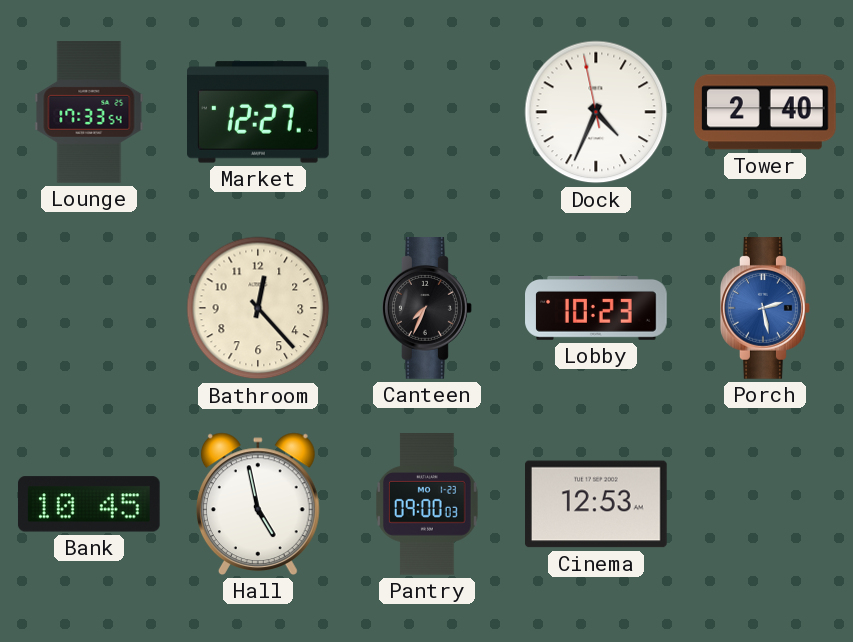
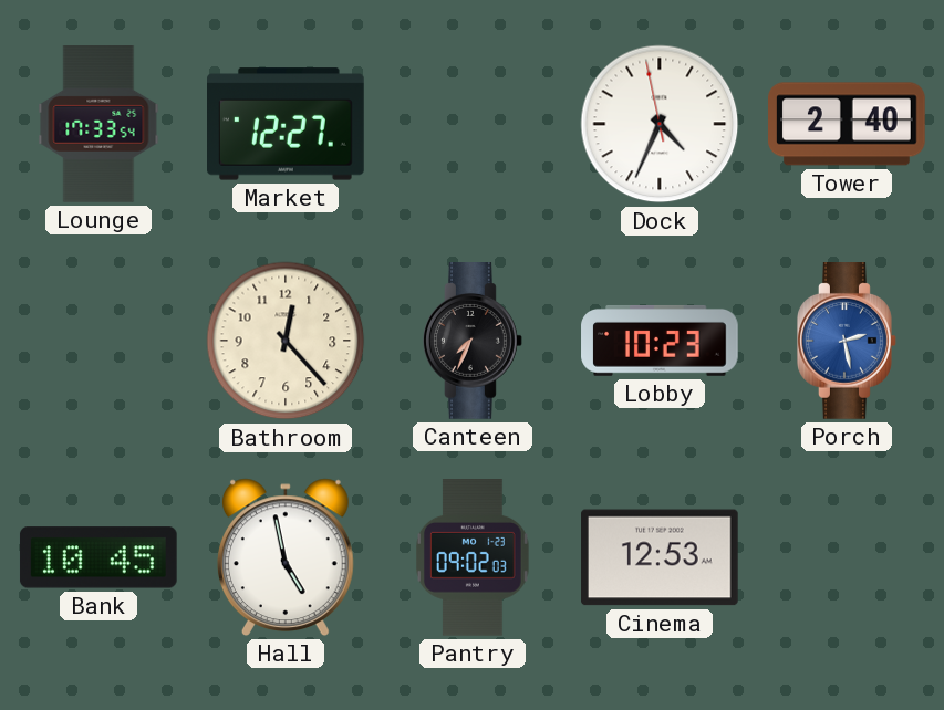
Pantry: 09:00 -> 09:02 (474, 558)
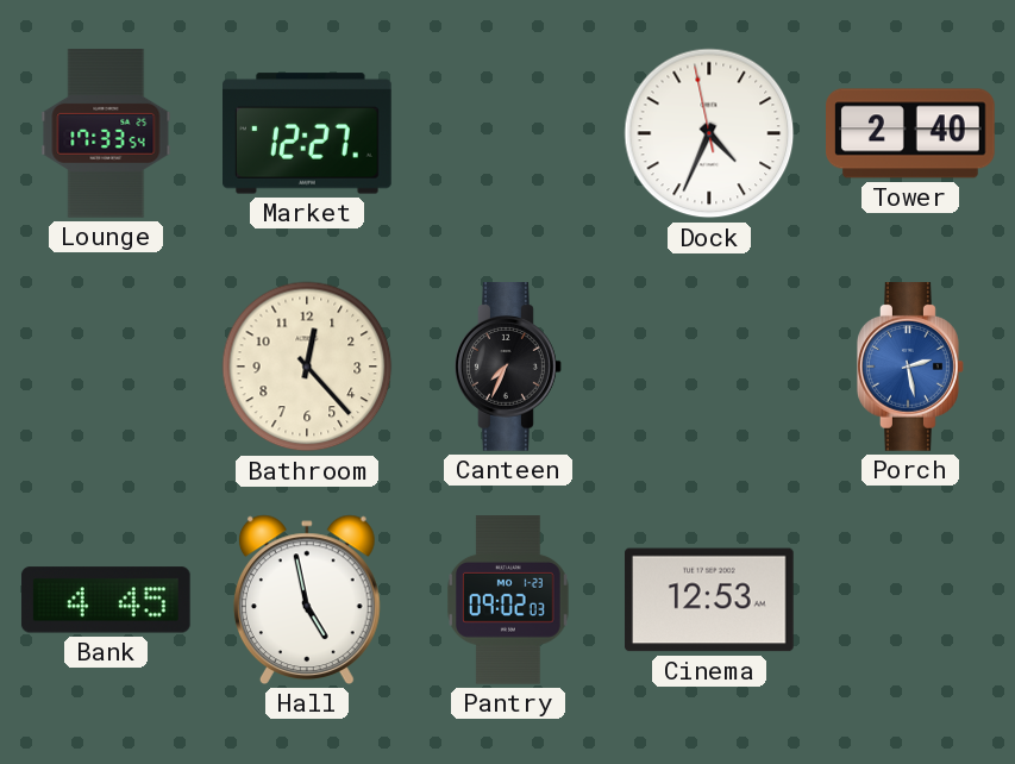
Lobby: 10:23 -> none (660, 341)
Bank: 10:45 -> 4:45 (106, 600)
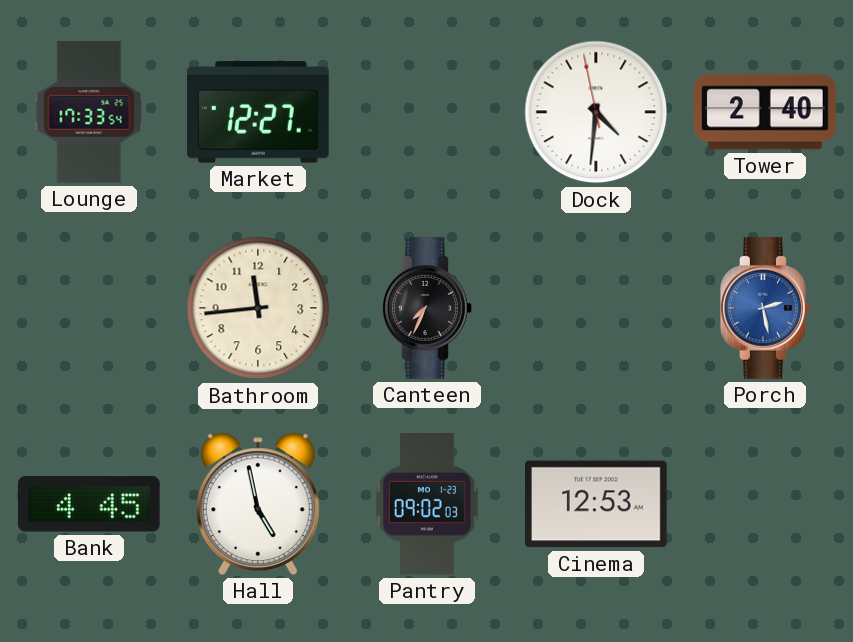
Dock: 4:33 -> 4:30 (596, 112)
Bathroom: 12:23 -> 11:44 (258, 308)
